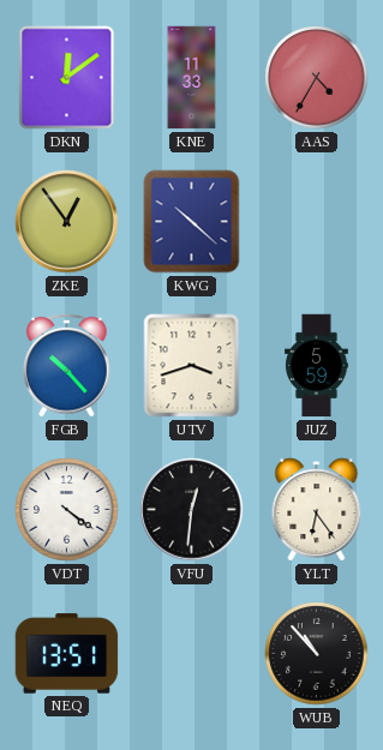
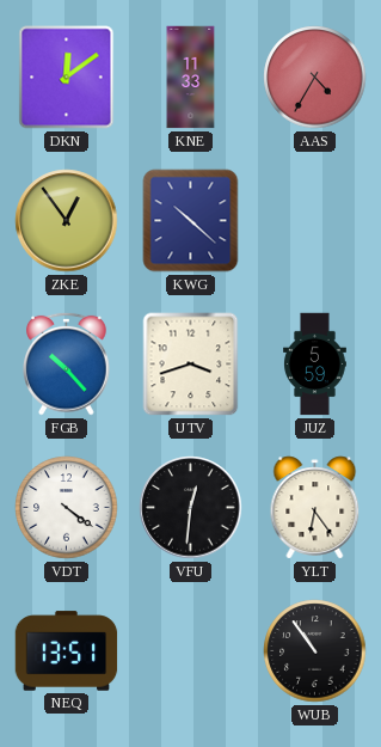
WUB: 10:53 -> 10:54 (315, 651)
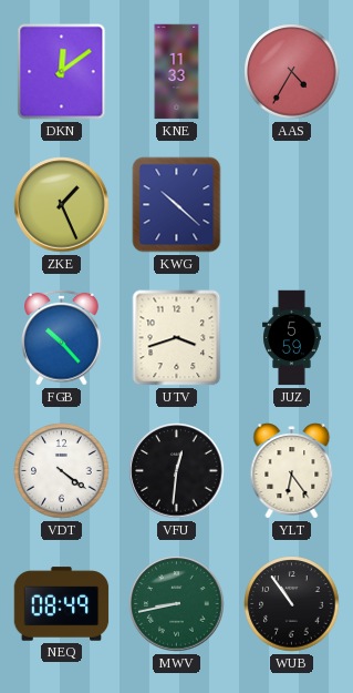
ZKE: 12:54 -> 1:26 (62, 205)
NEQ: 13:51 -> 08:49 (62, 604)
MWV: none -> 8:43 (177, 604)
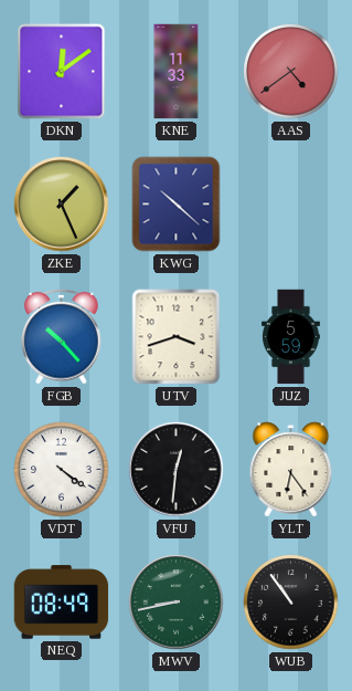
AAS: 4:35 -> 4:39 (291, 72)
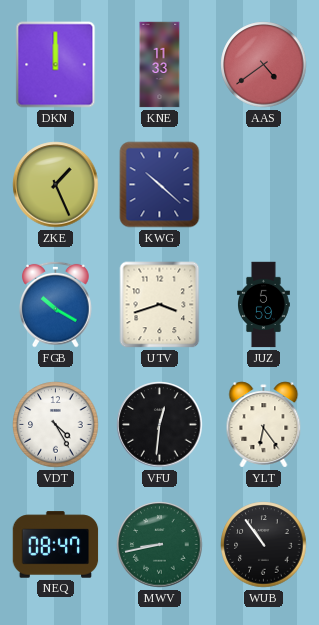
DKN: 12:09 -> 12:00 (56, 65)
FGB: 10:23 -> 10:20 (56, 304)
VDT: 4:21 -> 4:25 (56, 425)
NEQ: 08:49 -> 08:47 (56, 545)
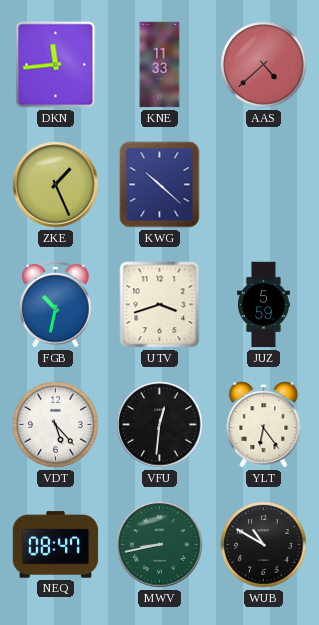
DKN: 12:00 -> 11:44 (56, 65)
AAS: 4:39 -> 4:38 (264, 65)
FGB: 10:20 -> 10:32 (56, 304)
VDT: 4:25 -> 5:23 (56, 425)
WUB: 10:54 -> 10:50 (264, 545)
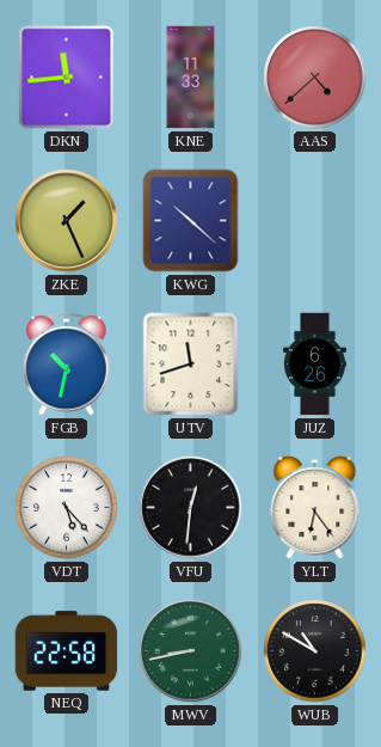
UTV: 3:42 -> 11:42 (191, 365)
JUZ: 5:59 -> 6:26 (315, 365)
NEQ: 08:47 -> 22:58 (67, 651)
